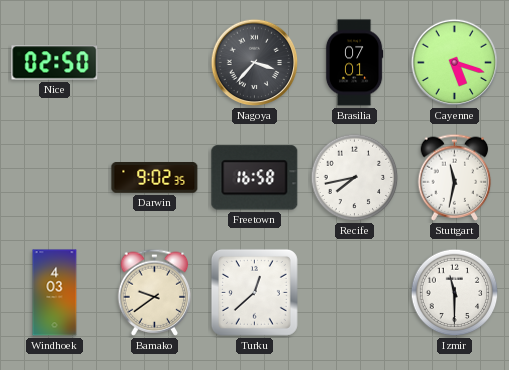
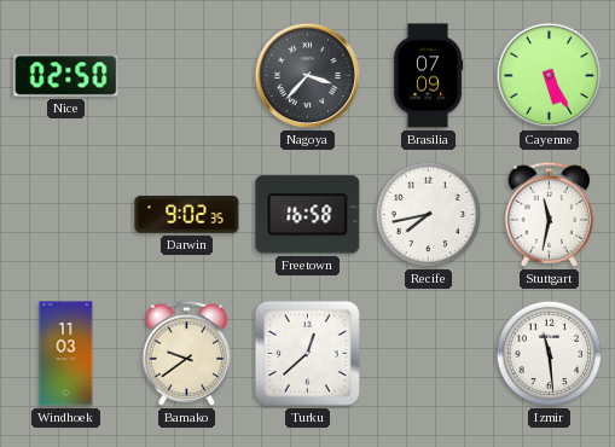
Brasilia: 07:01 -> 07:09 (428, 76)
Cayenne: 5:18 -> 5:25 (550, 76)
Windhoek: 4:03 -> 11:03 (66, 354)
Izmir: 11:30 -> 11:29 (550, 354)
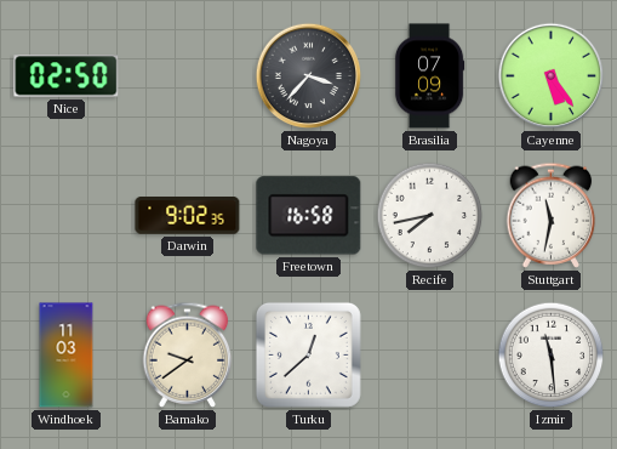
Cayenne: 5:25 -> 5:24 (552, 76)
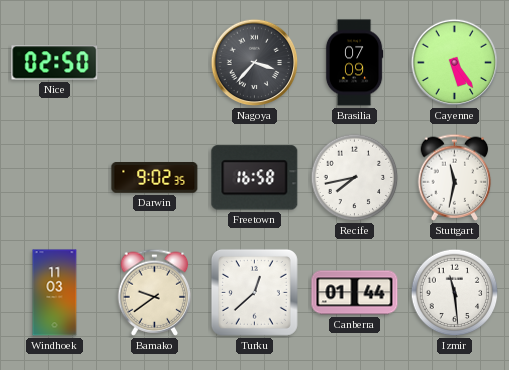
Canberra: none -> 01:44 (355, 293)
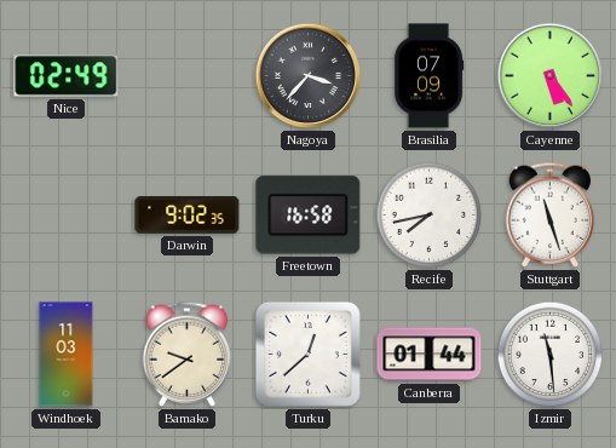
Nice: 02:50 -> 02:49 (67, 76)
Stuttgart: 11:32 -> 11:27 (551, 214)
